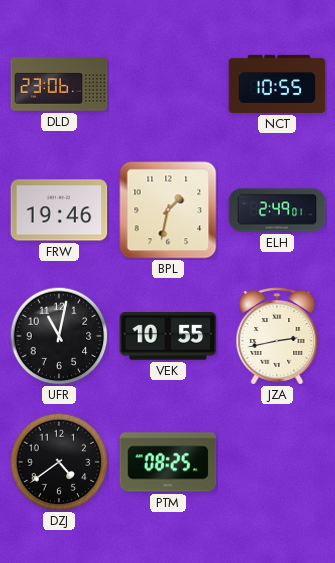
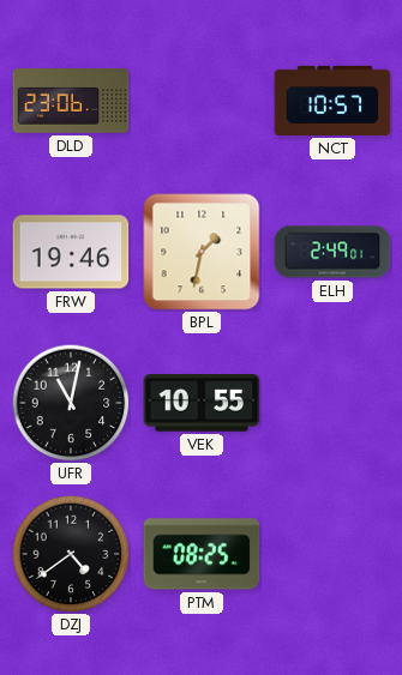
NCT: 10:55 -> 10:57 (332, 101)
JZA: 2:43 -> none (277, 336)
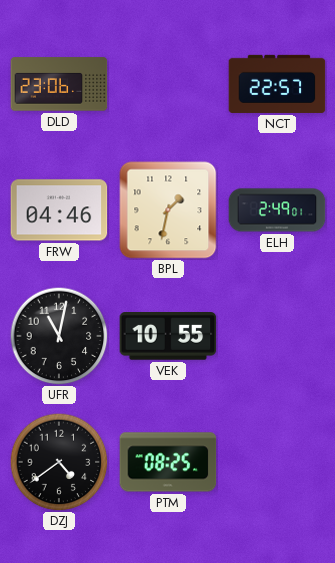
NCT: 10:57 -> 22:57 (277, 84)
FRW: 19:46 -> 04:46 (59, 210)
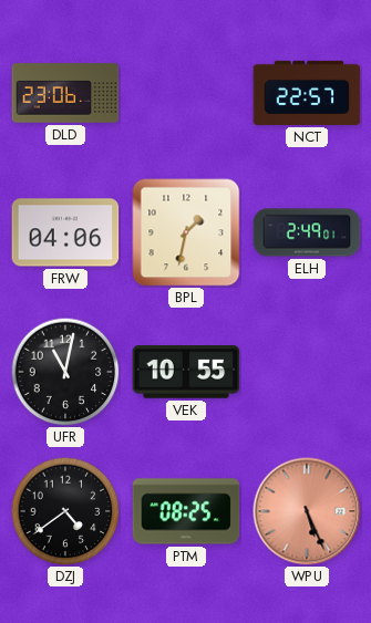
FRW: 04:46 -> 04:06 (65, 232)
WPU: none -> 5:26 (307, 511)
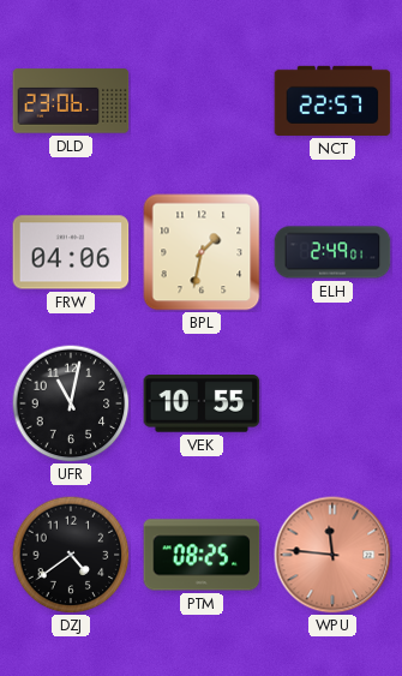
WPU: 5:26 -> 11:46 (332, 555)
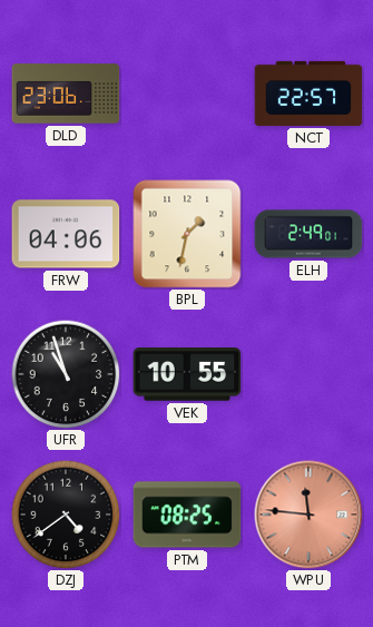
UFR: 11:02 -> 10:57 (66, 374)
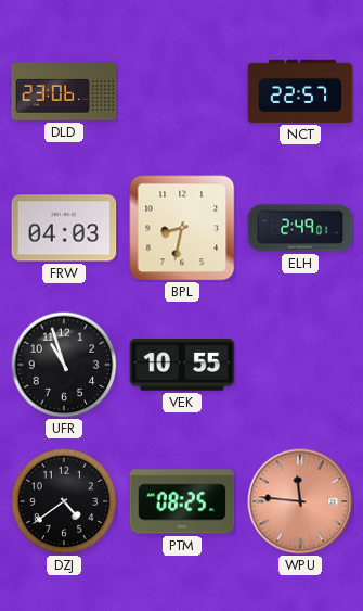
FRW: 04:06 -> 04:03 (64, 228)
BPL: 1:32 -> 8:32 (182, 228)
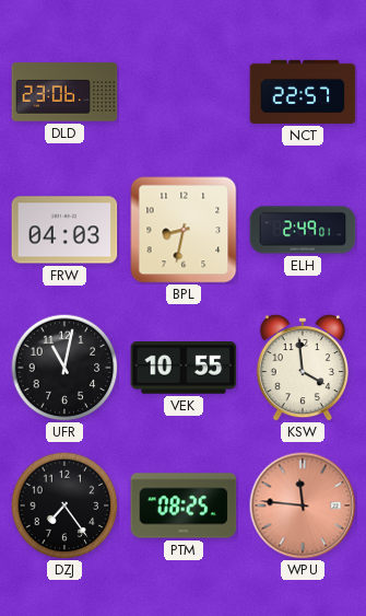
UFR: 10:57 -> 11:02 (64, 368)
KSW: none -> 3:59 (303, 368)
DZJ: 4:39 -> 7:24 (64, 505)
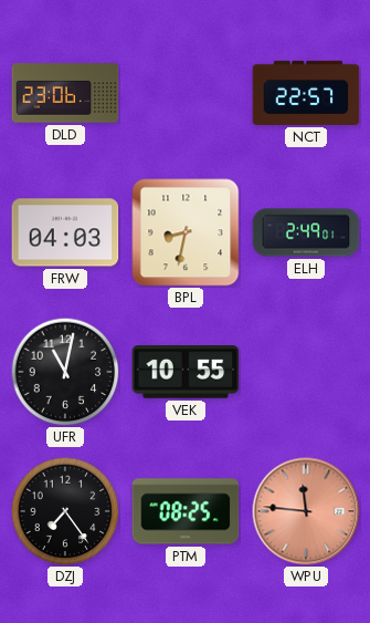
KSW: 3:59 -> none (303, 368)
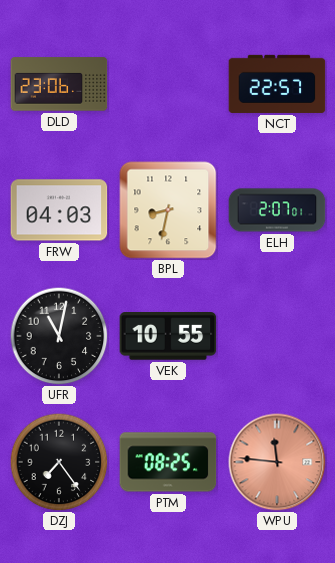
ELH: 2:49 -> 2:07 (277, 210)
